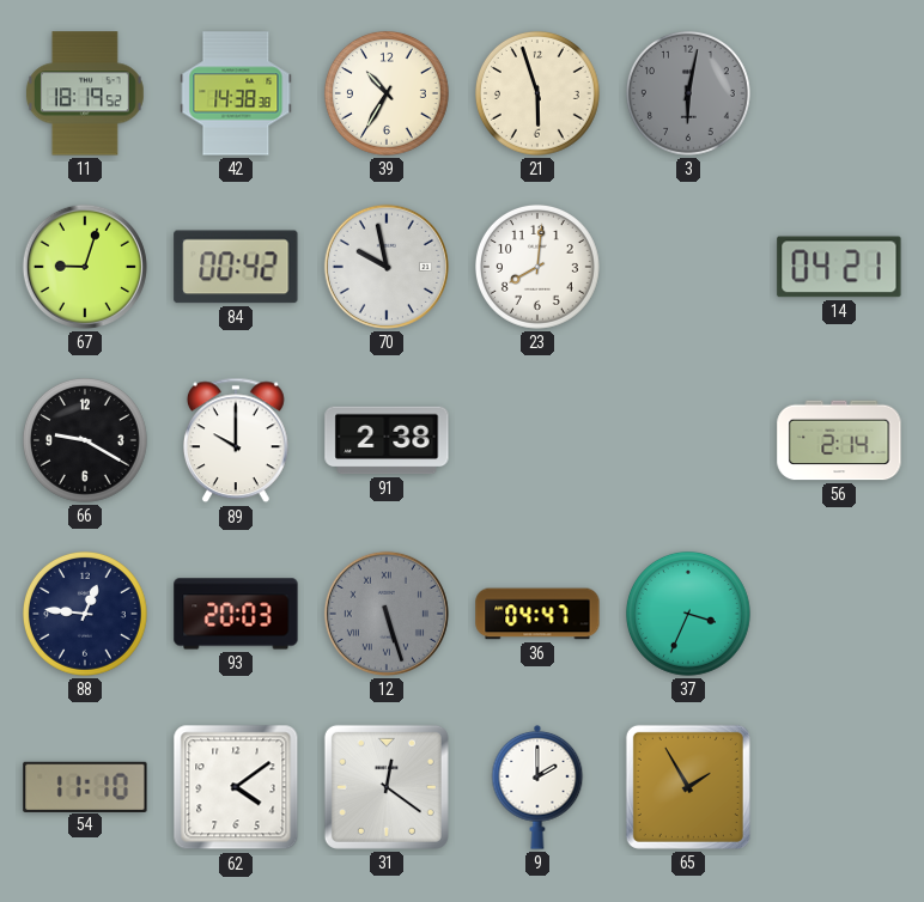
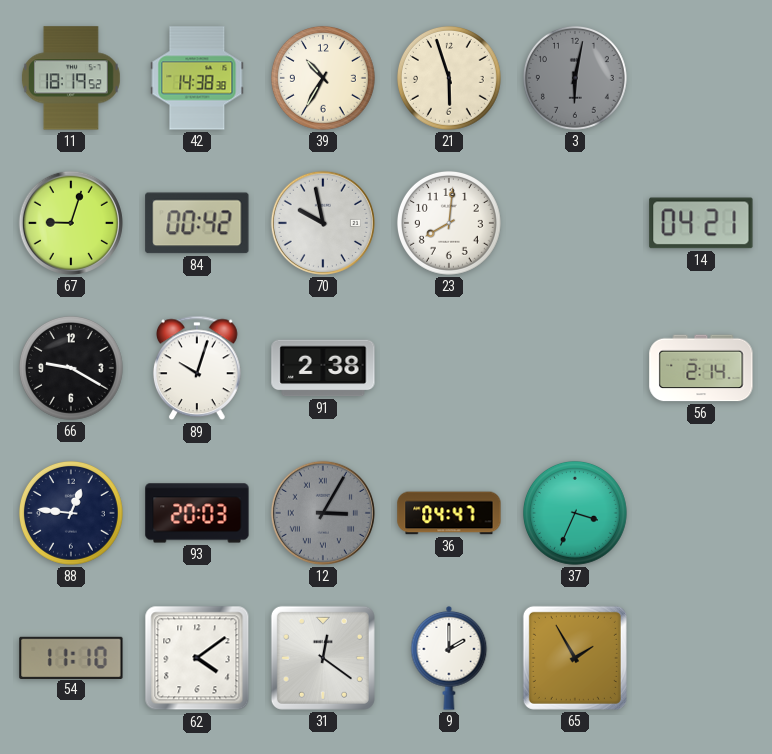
89: 10:00 -> 10:03 (198, 368)
12: 5:27 -> 3:05 (323, 513)
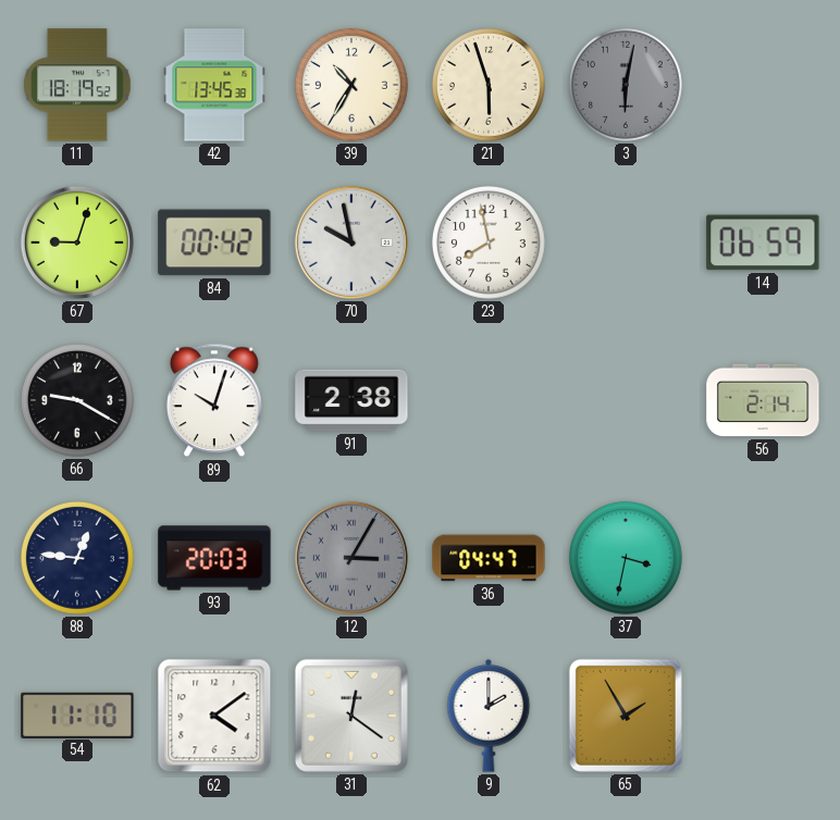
42: 14:38 -> 13:45 (214, 85)
23: 8:01 -> 7:58 (489, 243)
14: 04:21 -> 06:59 (763, 243)
37: 3:34 -> 3:32 (626, 558)
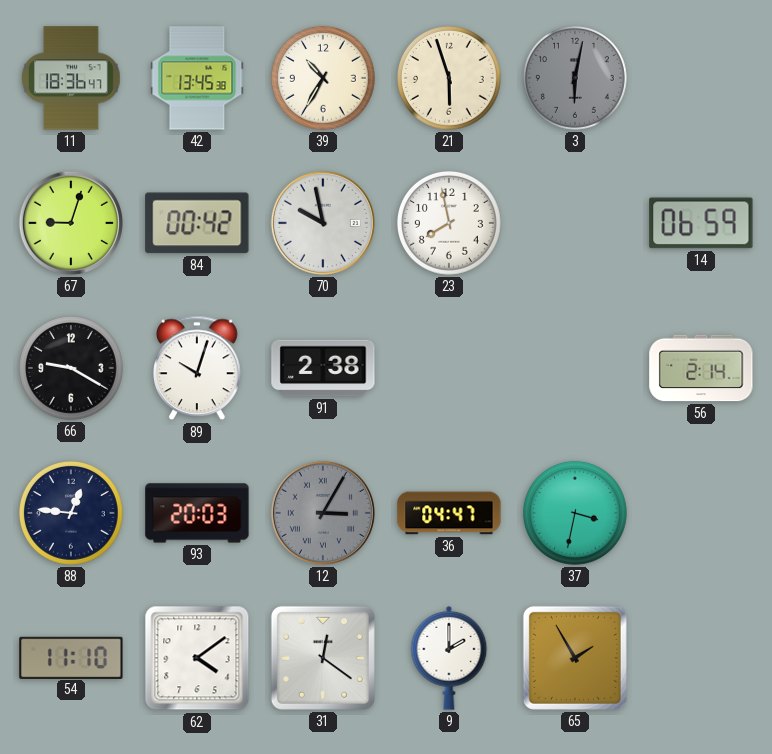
11: 18:19 -> 18:36 (71, 78)
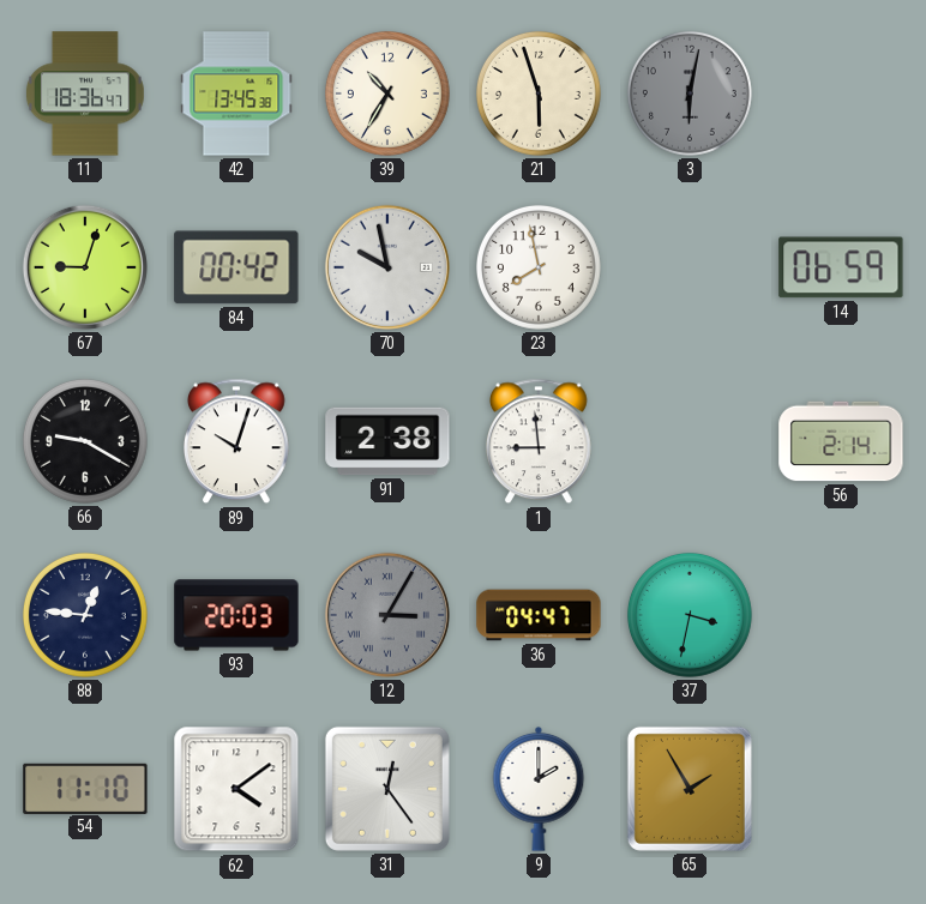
1: none -> 8:59 (540, 441)
31: 12:21 -> 12:24 (387, 789)
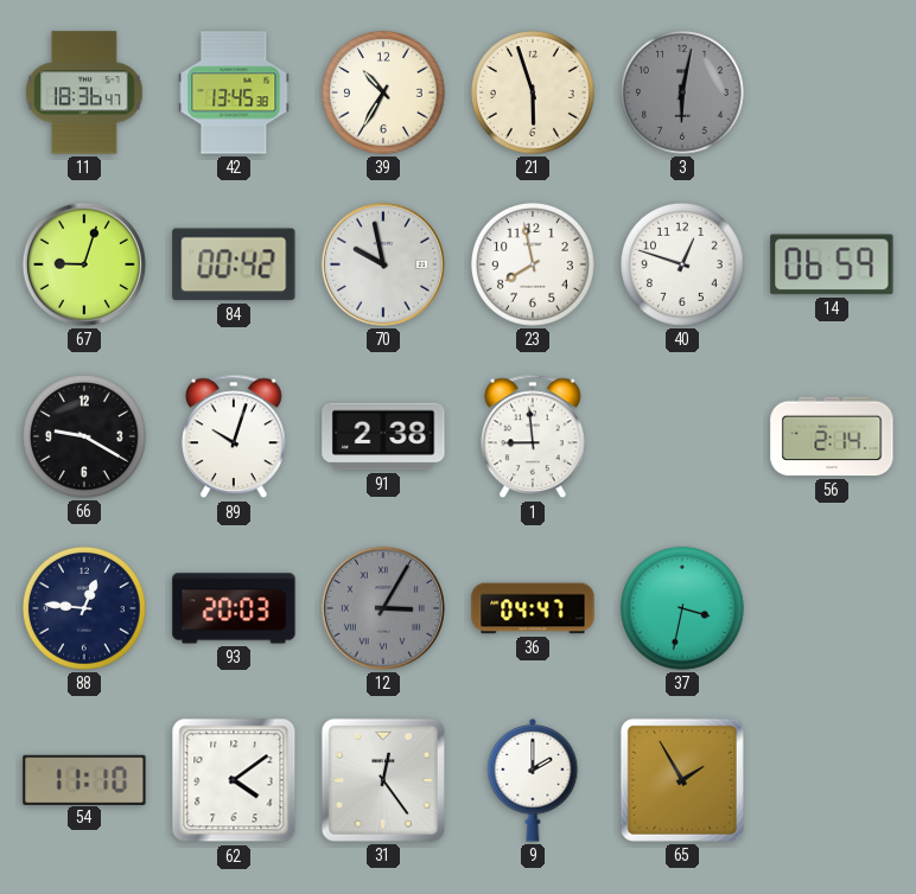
40: none -> 12:48 (682, 264)
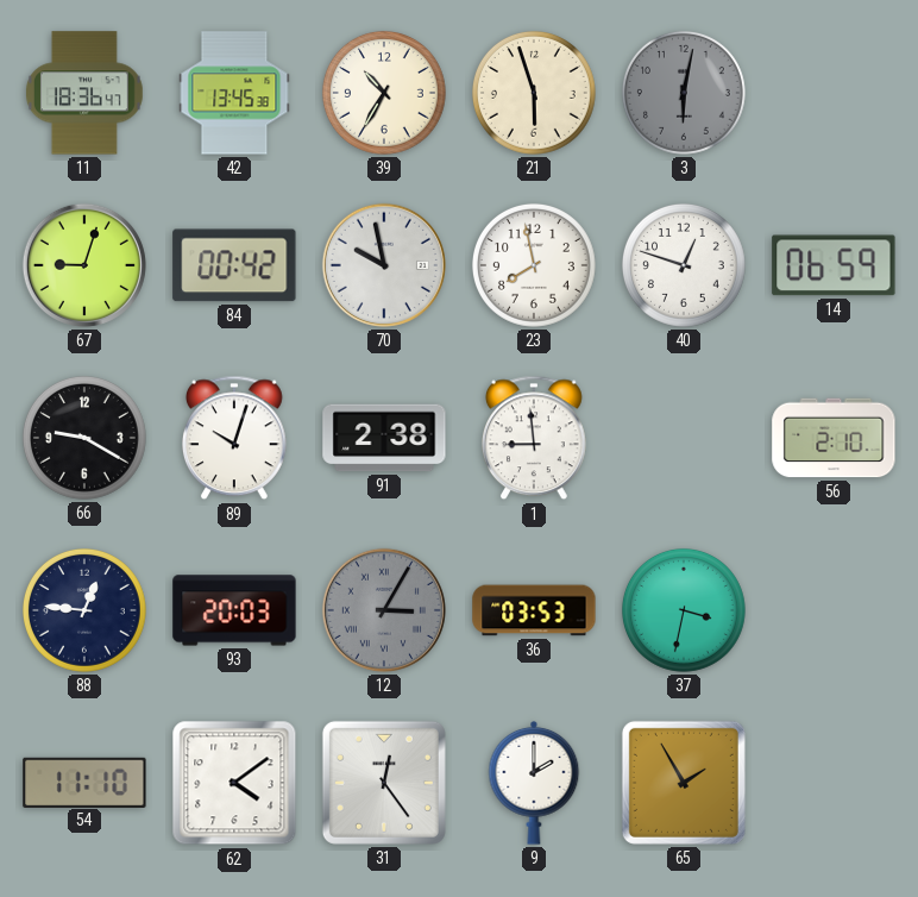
56: 2:14 -> 2:10 (834, 438)
36: 04:47 -> 03:53 (534, 610)
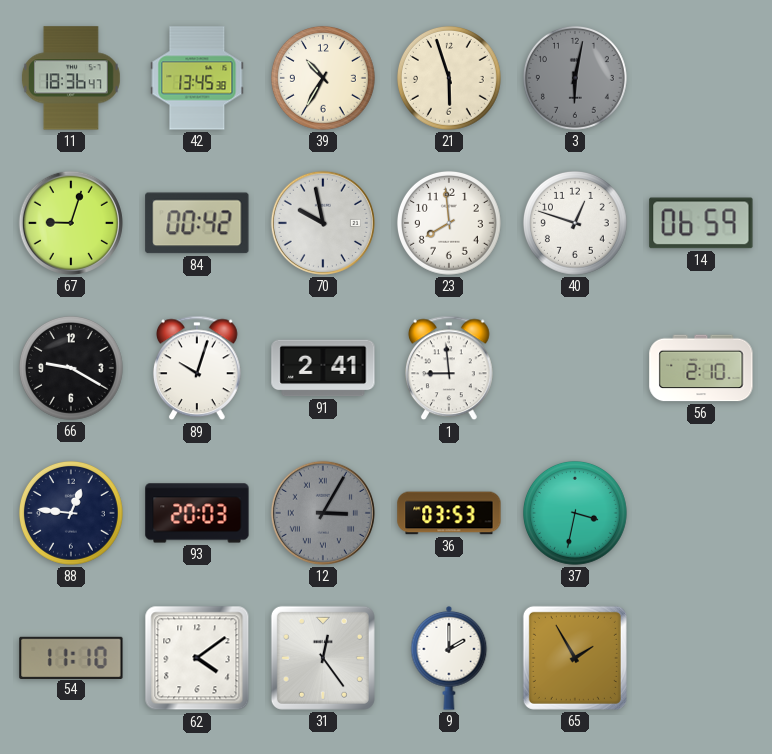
23: 7:58 -> 7:59 (449, 223)
91: 2:38 -> 2:41 (323, 368)
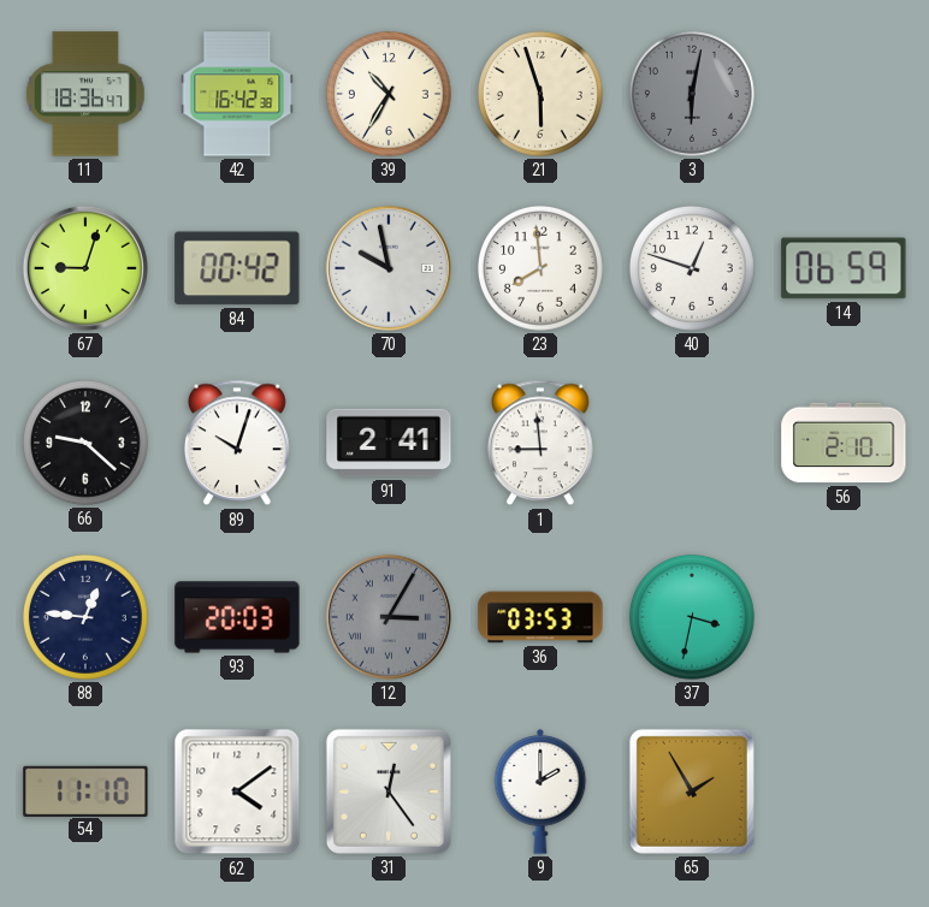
42: 13:45 -> 16:42 (237, 94)
66: 9:20 -> 9:22 (85, 443)
